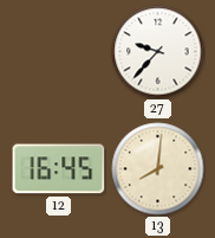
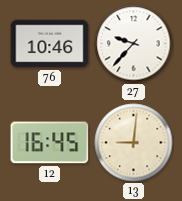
76: none -> 10:46 (50, 44)
13: 8:01 -> 9:01 (134, 143)
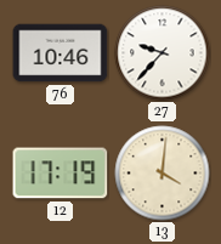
12: 16:45 -> 17:19 (61, 174)
13: 9:01 -> 4:01 (163, 174)
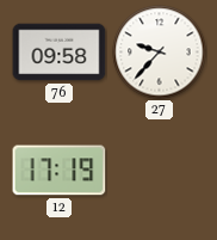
76: 10:46 -> 09:58 (60, 53)
13: 4:01 -> none (163, 174)
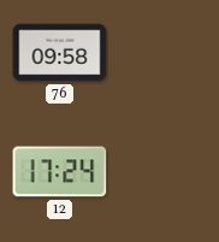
27: 9:37 -> none (160, 53)
12: 17:19 -> 17:24 (60, 172)
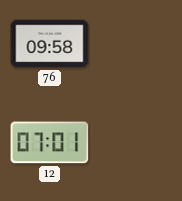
12: 17:24 -> 07:01 (50, 143)
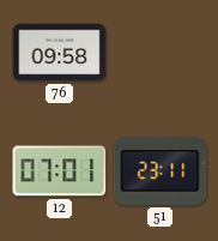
51: none -> 23:11 (161, 170)
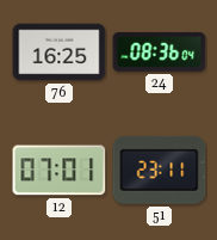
76: 09:58 -> 16:25 (60, 53)
24: none -> 08:36 (160, 51)
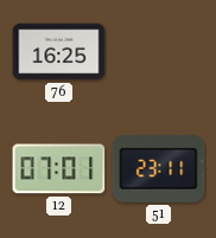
24: 08:36 -> none (160, 51)
